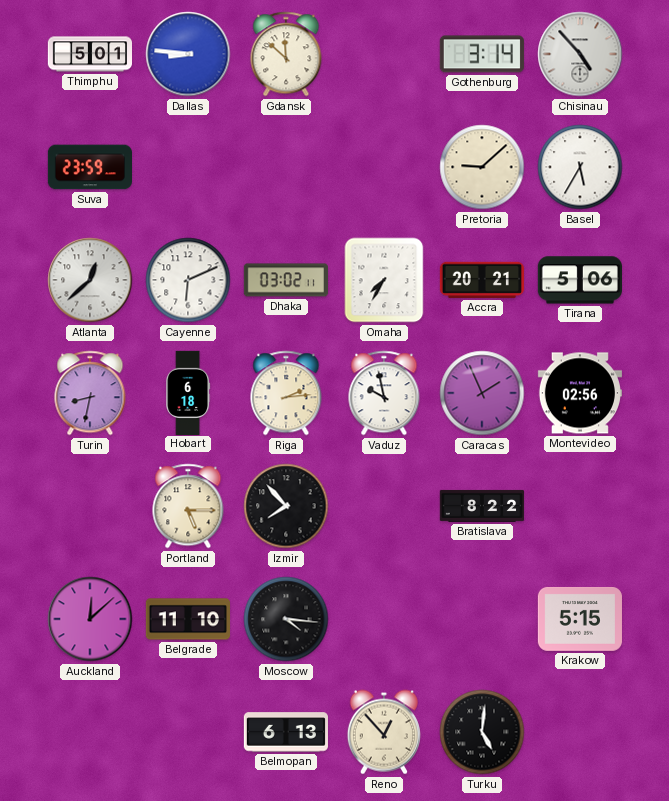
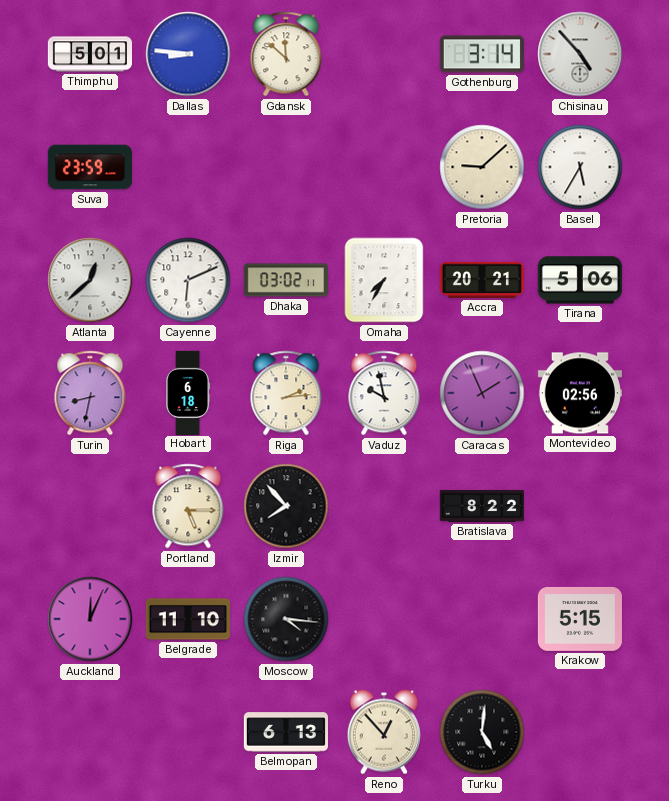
Auckland: 12:08 -> 12:04 (90, 619)
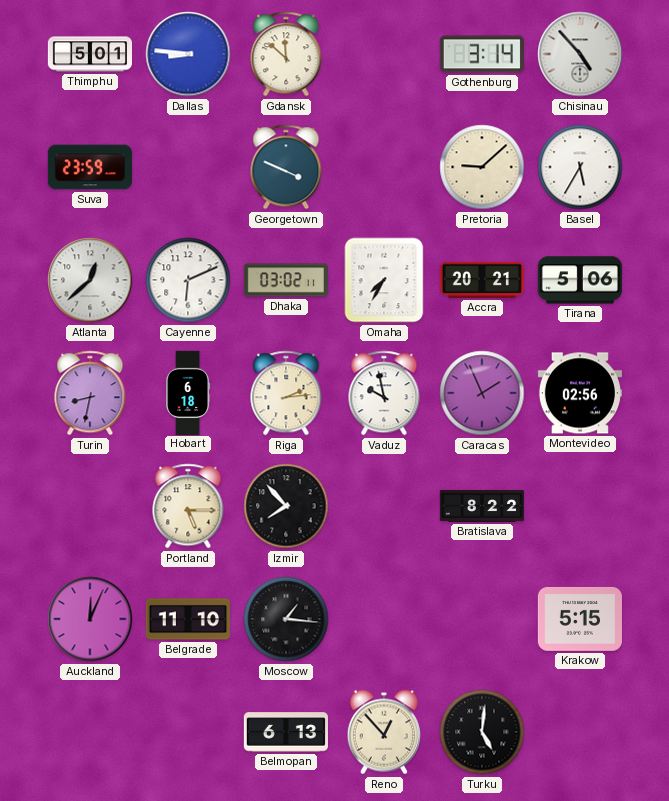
Georgetown: none -> 3:49 (286, 167)
Moscow: 4:16 -> 1:16 (286, 619)
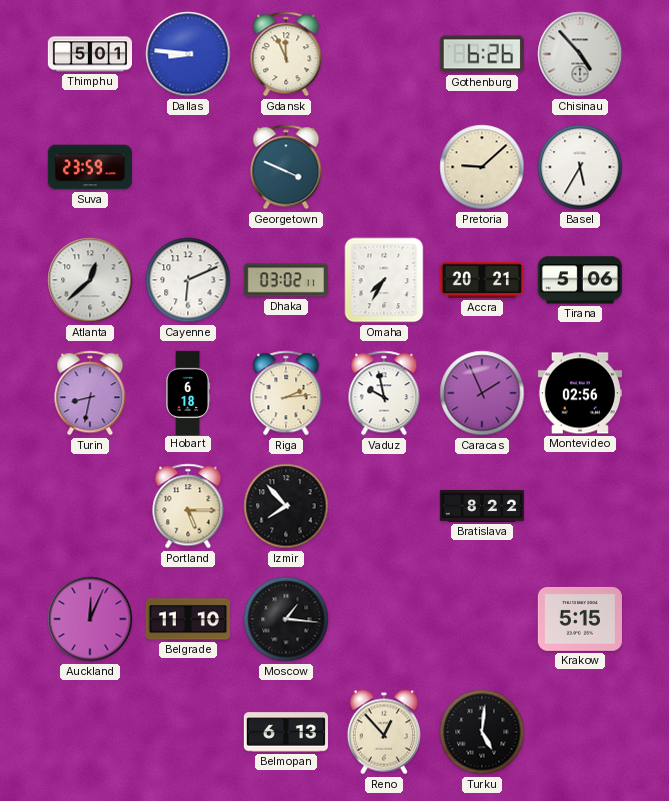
Gdansk: 11:52 -> 11:56 (286, 54)
Gothenburg: 3:14 -> 6:26 (482, 54)
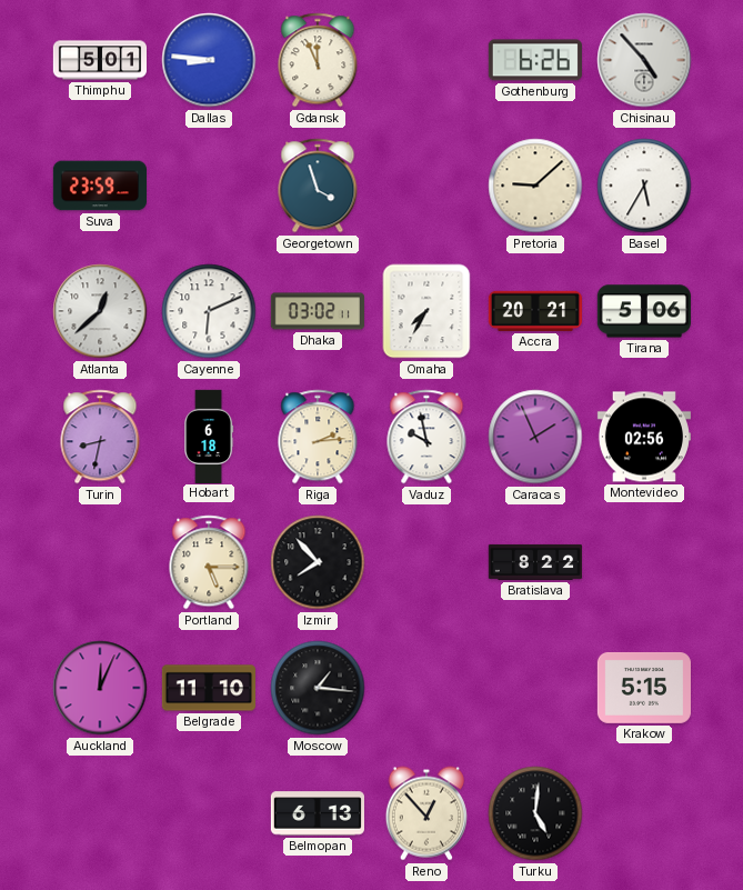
Georgetown: 3:49 -> 3:57 (318, 186)
